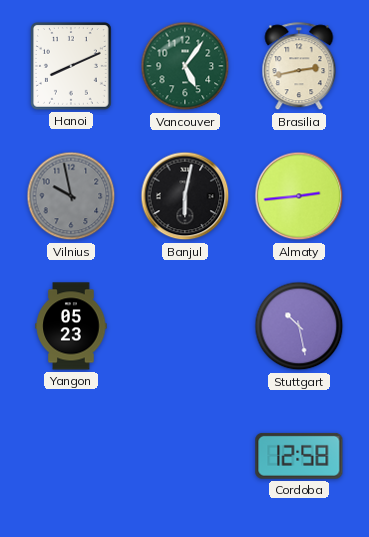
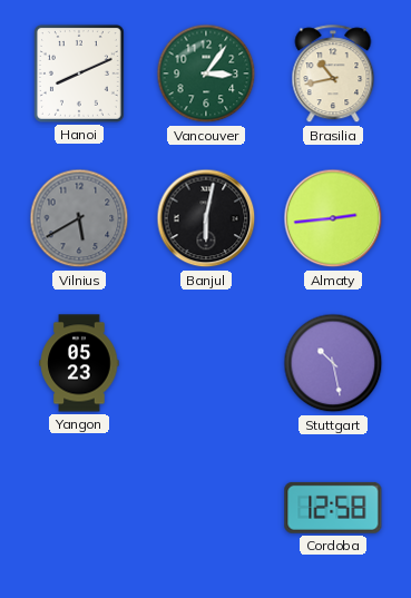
Vancouver: 5:06 -> 3:06 (206, 73)
Brasilia: 2:43 -> 10:43 (333, 75)
Vilnius: 9:58 -> 5:40 (79, 218)
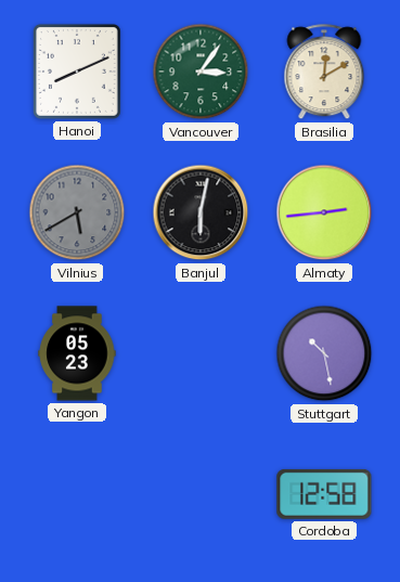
Brasilia: 10:43 -> 12:10 (324, 73)
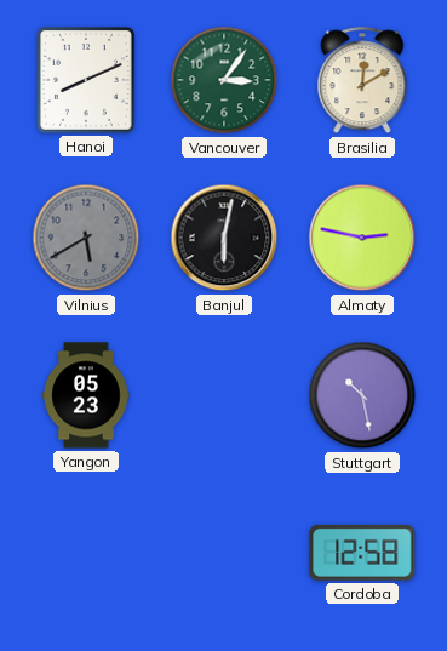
Almaty: 2:44 -> 2:47 (362, 238)
